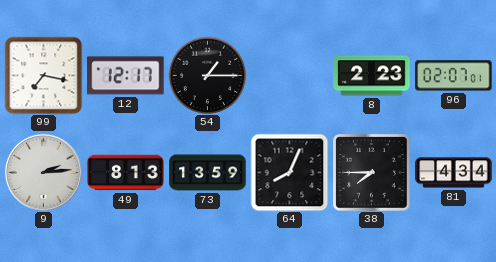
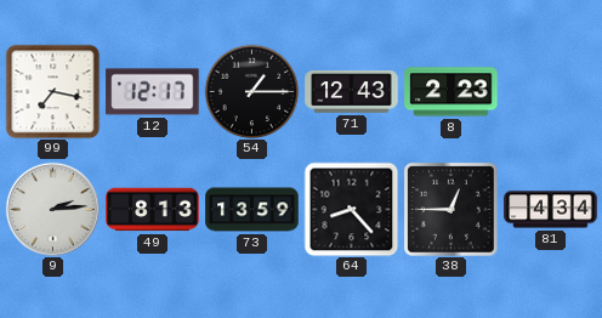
71: none -> 12:43 (352, 92)
96: 02:07 -> none (454, 76)
64: 8:04 -> 8:23 (351, 209)
38: 7:45 -> 12:45 (451, 210)
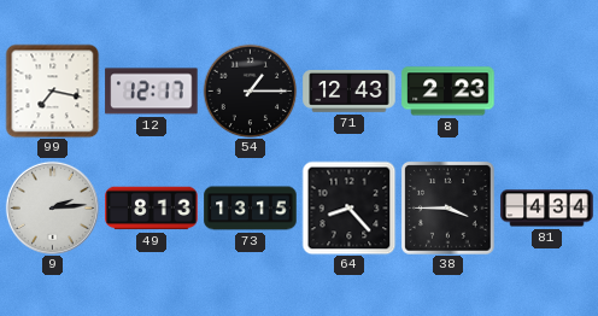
73: 13:59 -> 13:15 (251, 209)
38: 12:45 -> 3:45 (448, 209)
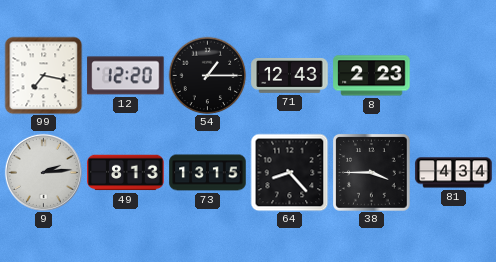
12: 12:17 -> 12:20 (126, 76)
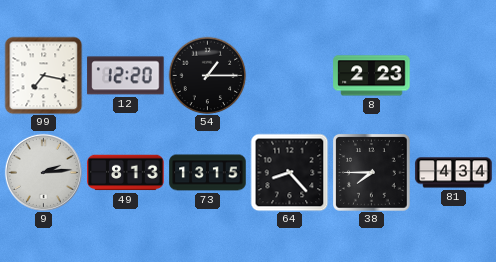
71: 12:43 -> none (290, 76)
38: 3:45 -> 7:45 (372, 173)
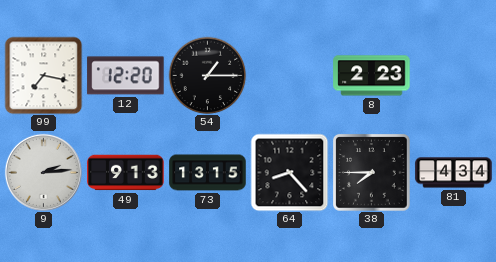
49: 8:13 -> 9:13 (126, 173)
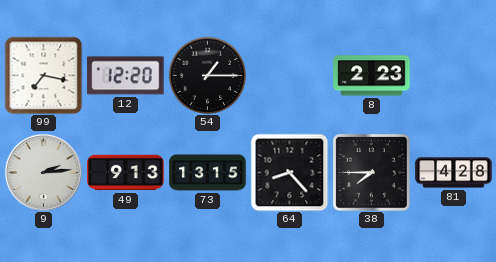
81: 4:34 -> 4:28 (454, 173)
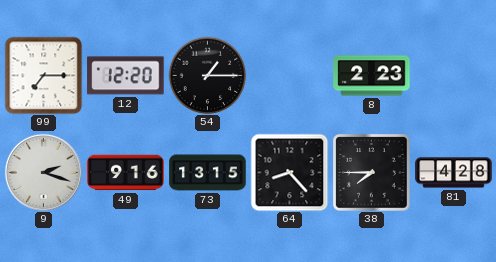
99: 7:17 -> 7:15 (43, 75)
9: 2:14 -> 2:18 (43, 172)
49: 9:13 -> 9:16 (126, 173)
